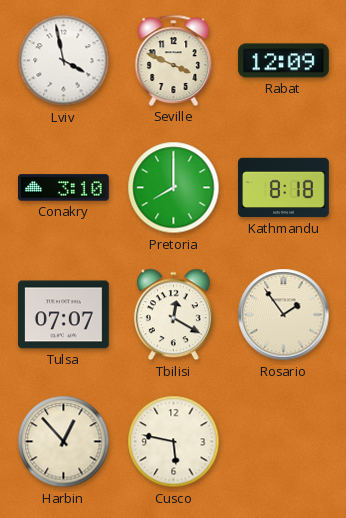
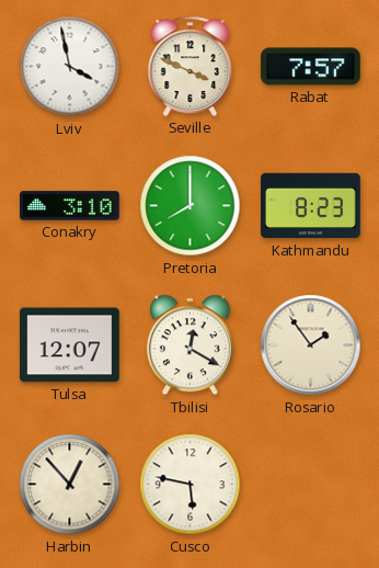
Rabat: 12:09 -> 7:57 (311, 67)
Kathmandu: 8:18 -> 8:23 (311, 206)
Tulsa: 07:07 -> 12:07 (70, 345)
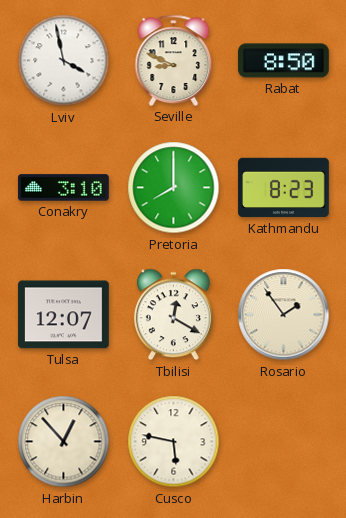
Seville: 3:49 -> 8:49 (174, 60)
Rabat: 7:57 -> 8:50 (284, 61)
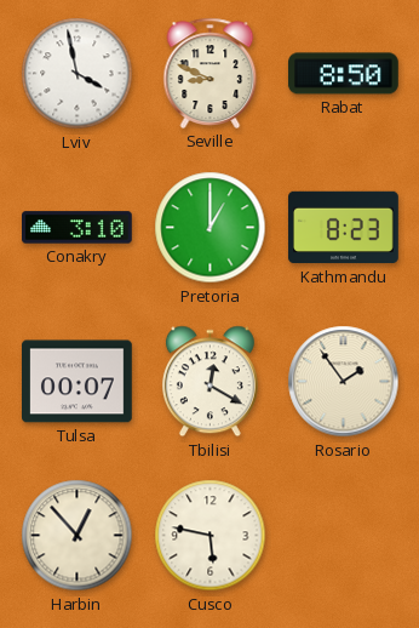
Pretoria: 8:00 -> 1:00 (211, 228)
Tulsa: 12:07 -> 00:07 (78, 382)
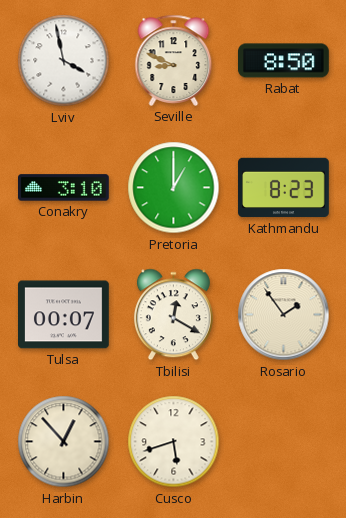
Cusco: 5:47 -> 5:42 (174, 442)
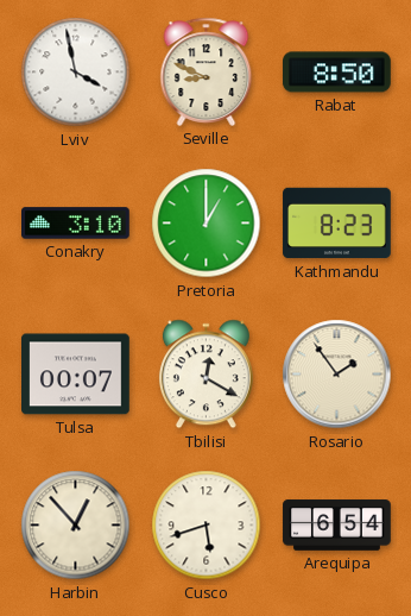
Arequipa: none -> 6:54 (337, 526)
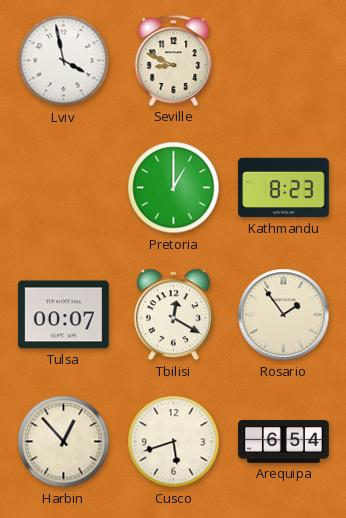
Rabat: 8:50 -> none (337, 73)
Conakry: 3:10 -> none (76, 224)
